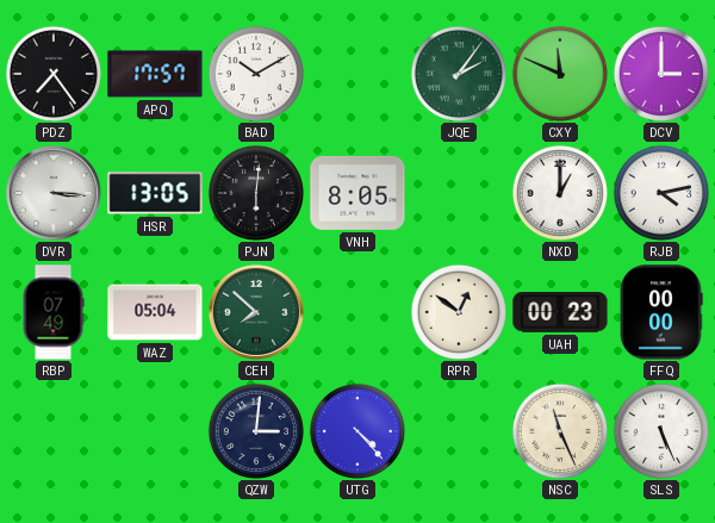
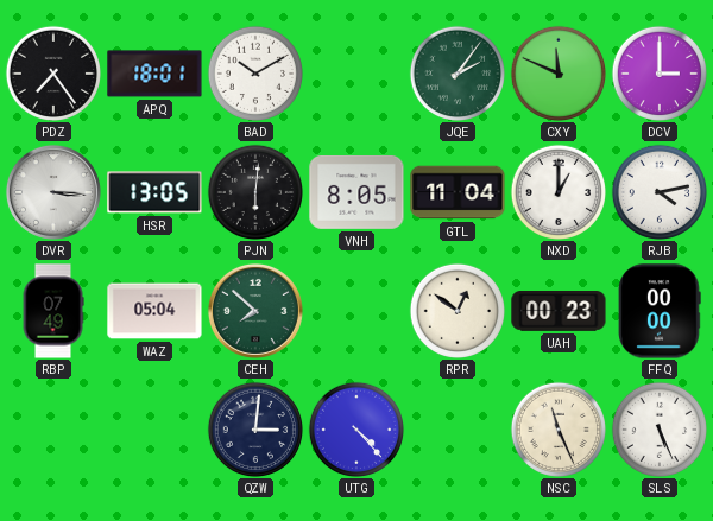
APQ: 17:57 -> 18:01 (154, 74)
GTL: none -> 11:04 (458, 192)
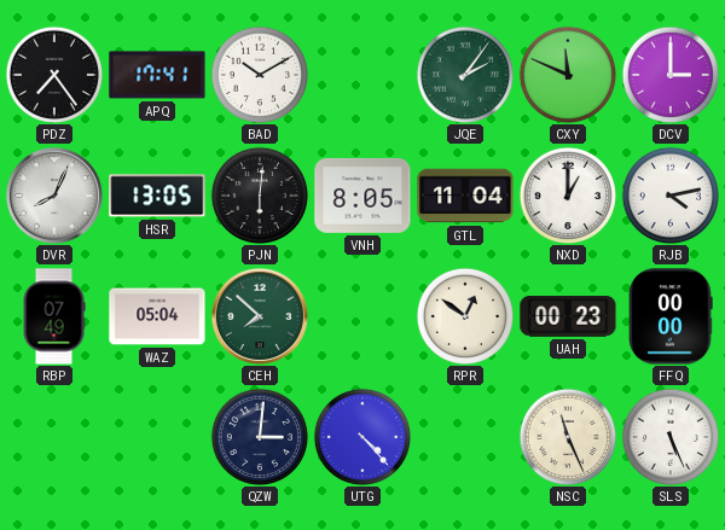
APQ: 18:01 -> 17:41 (157, 75)
DVR: 3:16 -> 8:04 (54, 196)
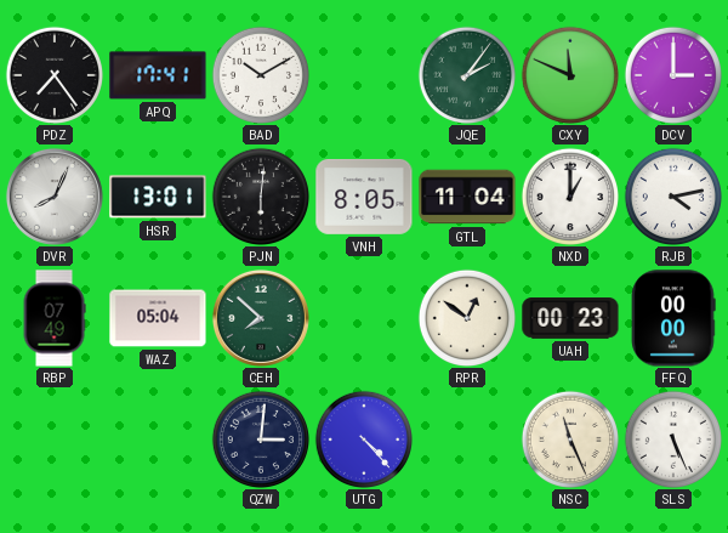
HSR: 13:05 -> 13:01 (158, 197)
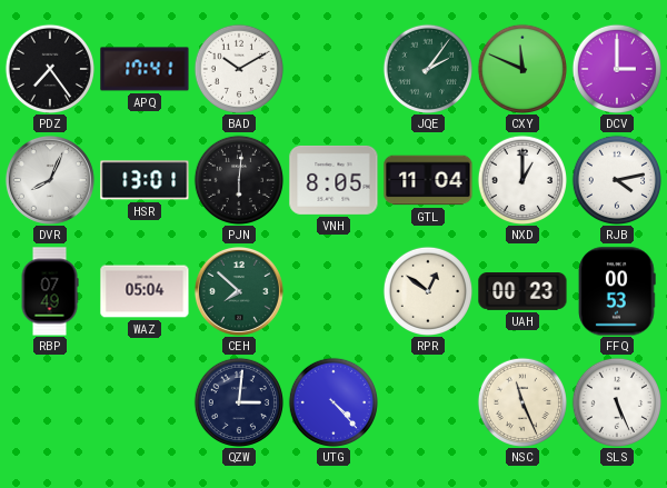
FFQ: 00:00 -> 00:53 (617, 291)
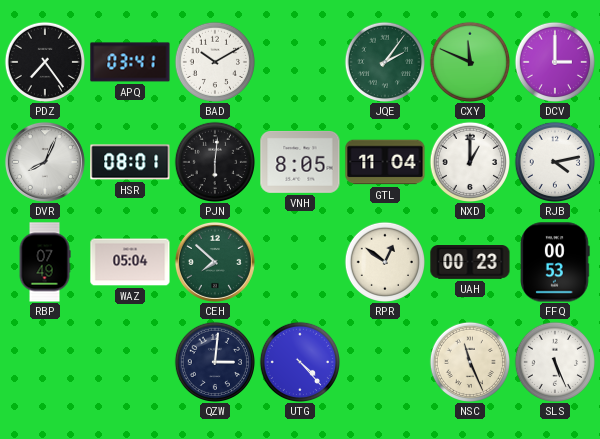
APQ: 17:41 -> 03:41 (130, 62)
HSR: 13:01 -> 08:01 (130, 162)
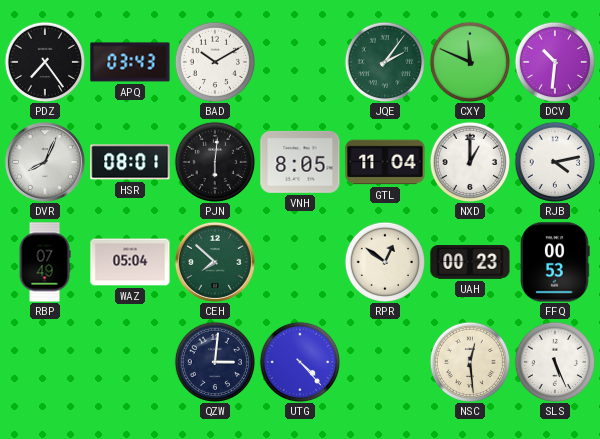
APQ: 03:41 -> 03:43 (130, 62)
DCV: 3:00 -> 10:31 (554, 61)
NSC: 11:26 -> 12:29 (469, 361)
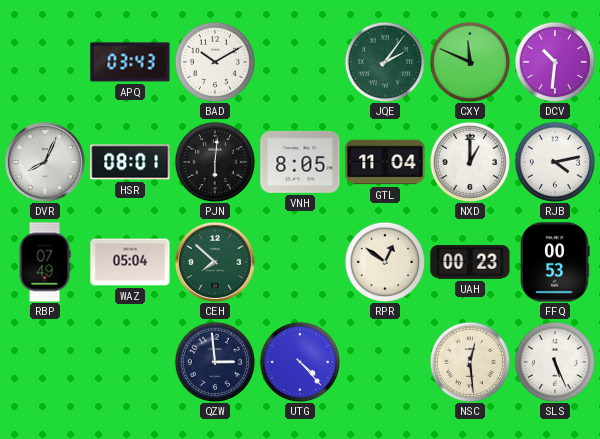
PDZ: 7:24 -> none (44, 61)
QZW: 3:01 -> 2:59 (214, 361)
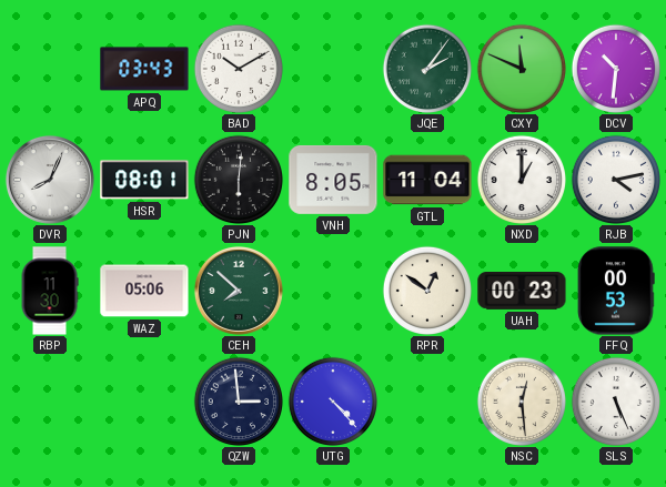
RBP: 07:49 -> 11:30 (50, 291)
WAZ: 05:04 -> 05:06 (144, 291)
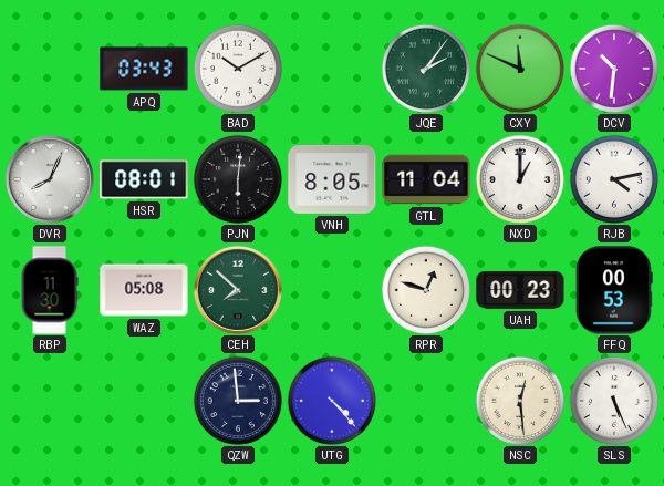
WAZ: 05:06 -> 05:08 (144, 290)
RPR: 12:51 -> 12:48 (425, 289)
